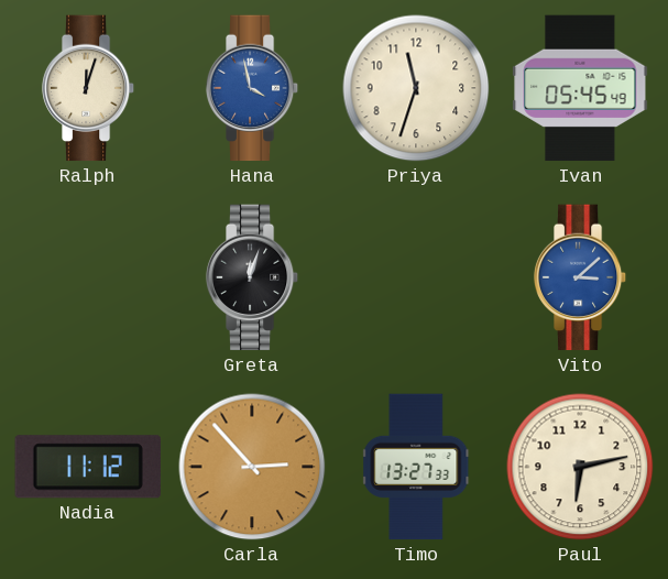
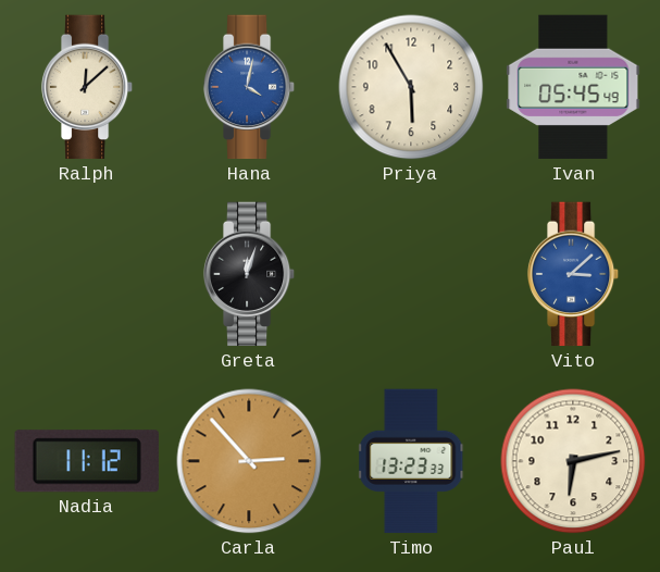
Ralph: 12:03 -> 12:08 (87, 87)
Hana: 3:58 -> 4:02 (249, 87)
Priya: 11:33 -> 5:55 (411, 87)
Timo: 13:27 -> 13:23 (412, 461)
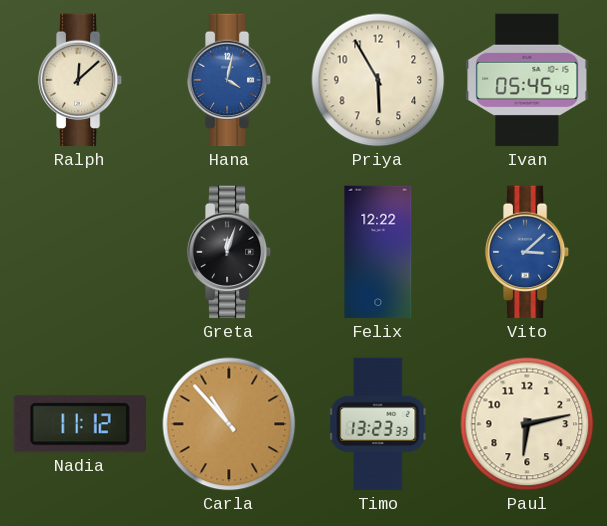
Felix: none -> 12:22 (378, 252)
Carla: 2:53 -> 10:53 (229, 424)
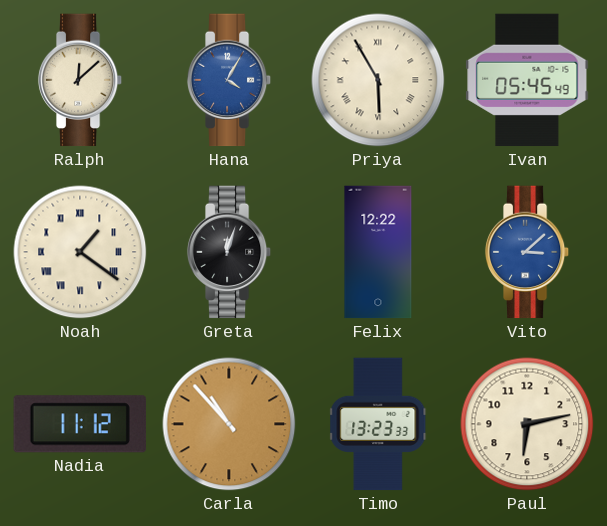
Hana: 4:02 -> 4:05 (229, 80)
Priya numerals: Arabic -> Roman (378, 80)
Noah: none -> 1:21 (80, 252)
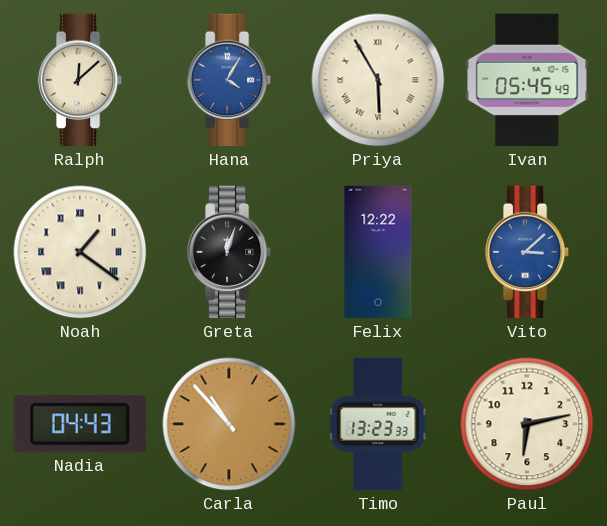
Nadia: 11:12 -> 04:43 (80, 424)
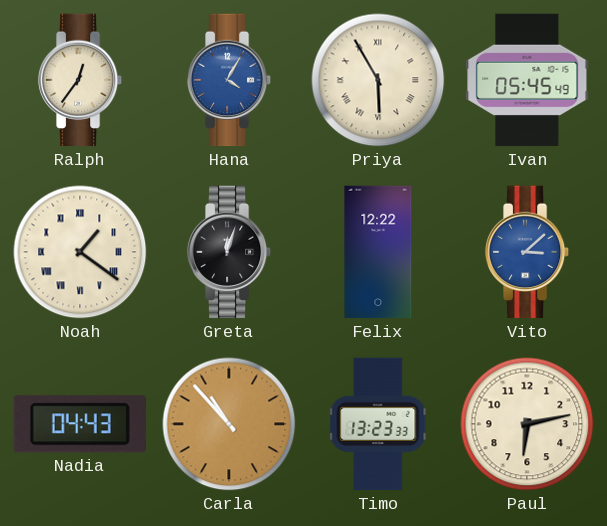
Ralph: 12:08 -> 12:36 (80, 80)
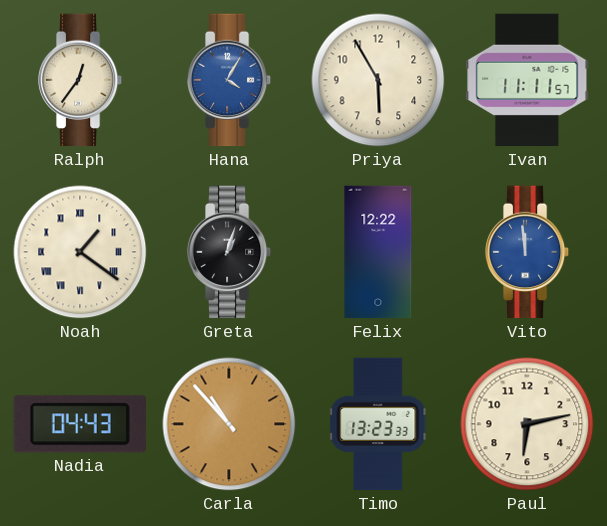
Priya numerals: Roman -> Arabic (378, 80)
Ivan: 05:45 -> 11:11 (527, 80)
Greta: 12:03 -> 1:03 (229, 252)
Vito: 3:08 -> 11:59 (527, 252)
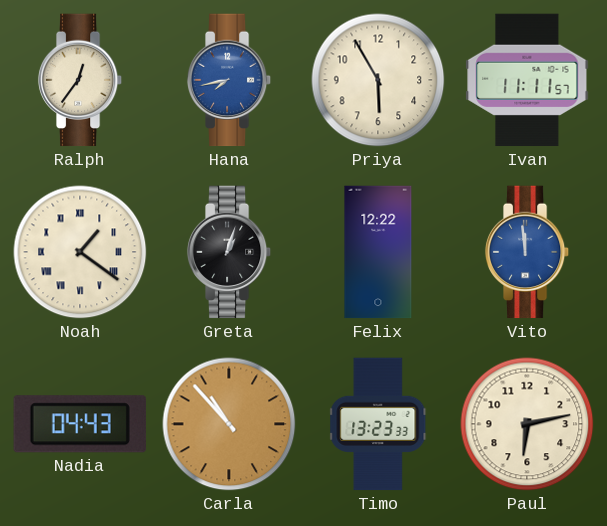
Hana: 4:05 -> 7:43 (229, 80)
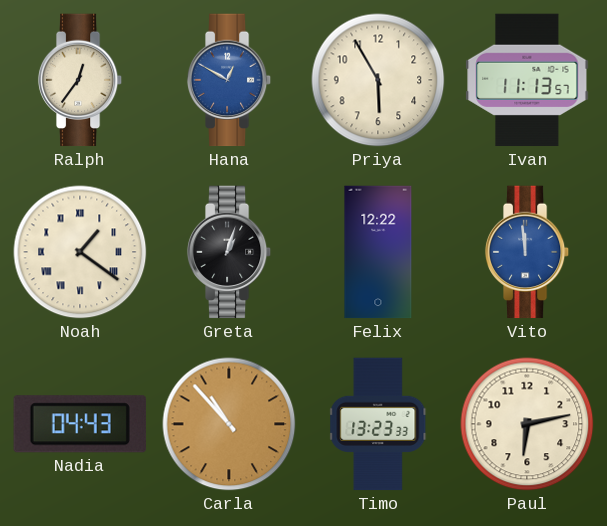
Hana: 7:43 -> 12:50 (229, 80)
Ivan: 11:11 -> 11:13 (527, 80)
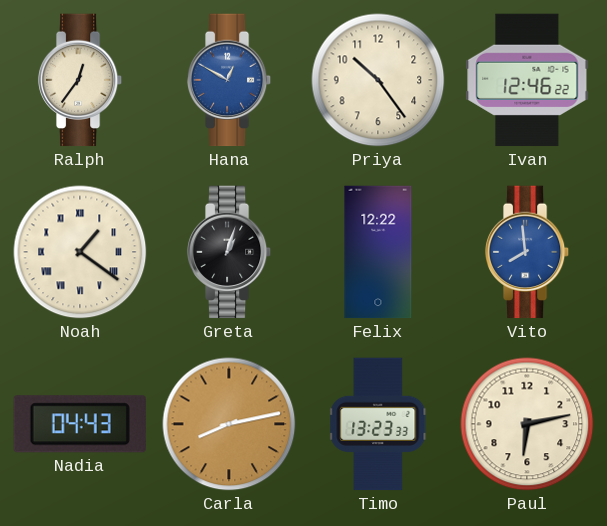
Priya: 5:55 -> 10:24 (378, 80)
Ivan: 11:13 -> 12:46 (527, 80)
Vito: 11:59 -> 7:59 (527, 252)
Carla: 10:53 -> 8:13 (229, 424)
